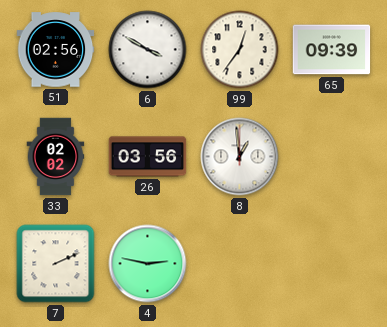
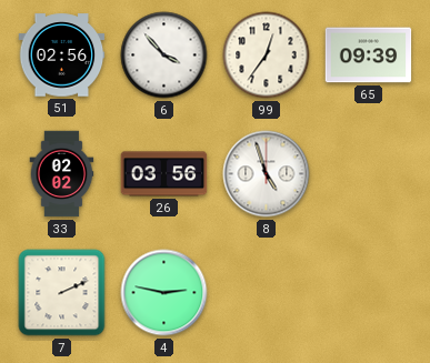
6: 3:50 -> 3:53 (164, 56)
8: 12:59 -> 4:57 (267, 174)
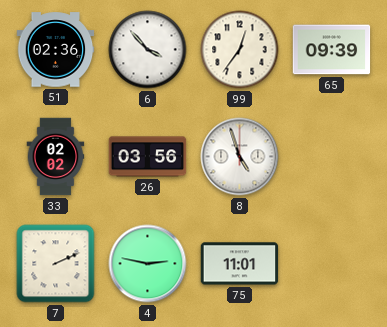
51: 02:56 -> 02:36 (56, 50)
75: none -> 11:01 (240, 264)
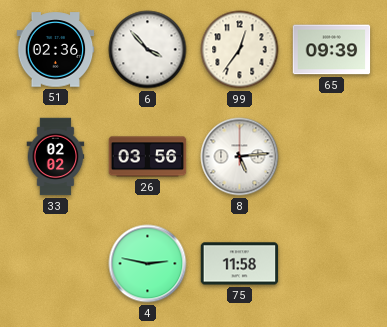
8: 4:57 -> 5:14 (240, 157)
7: 2:11 -> none (56, 264)
75: 11:01 -> 11:58 (240, 264)
